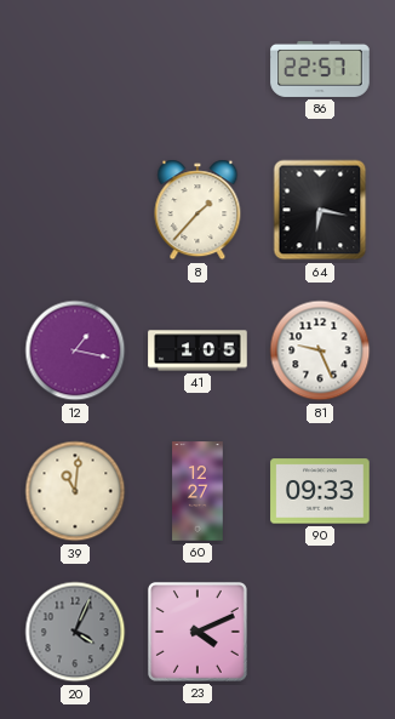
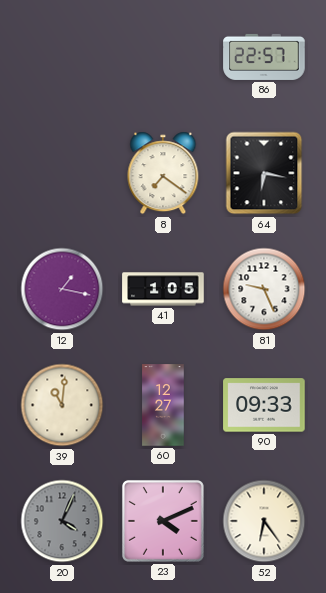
8: 1:37 -> 7:21 (163, 173)
52: none -> 6:24 (264, 521)
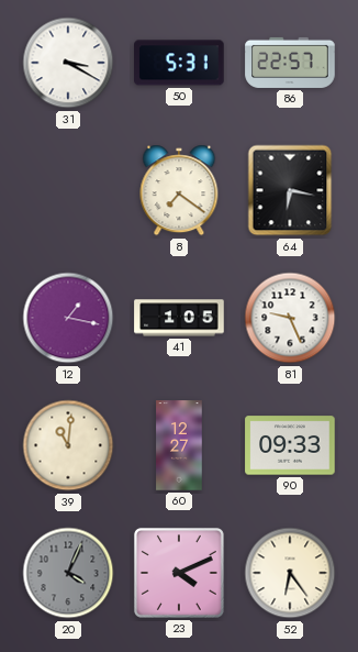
31: none -> 3:20 (68, 63)
50: none -> 5:31 (179, 63)
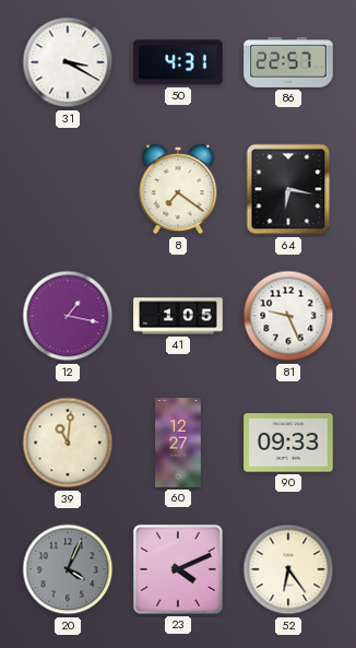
50: 5:31 -> 4:31 (178, 62)
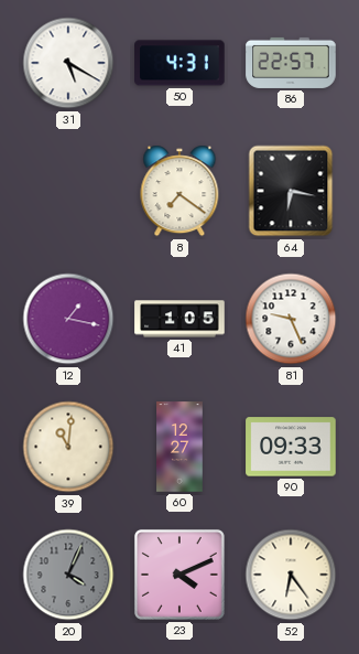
31: 3:20 -> 5:20 (68, 63)
